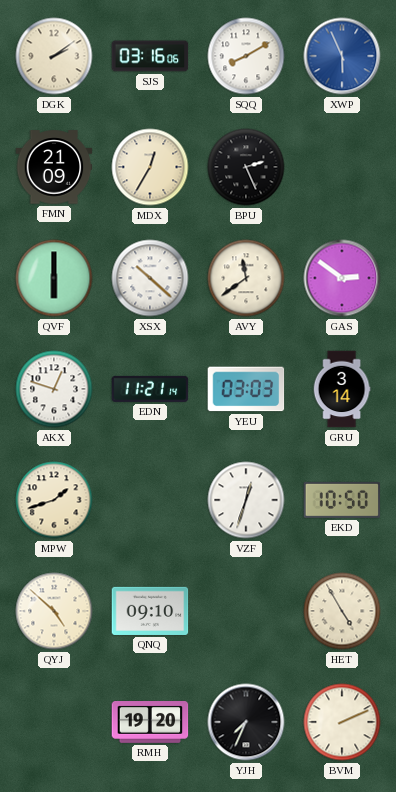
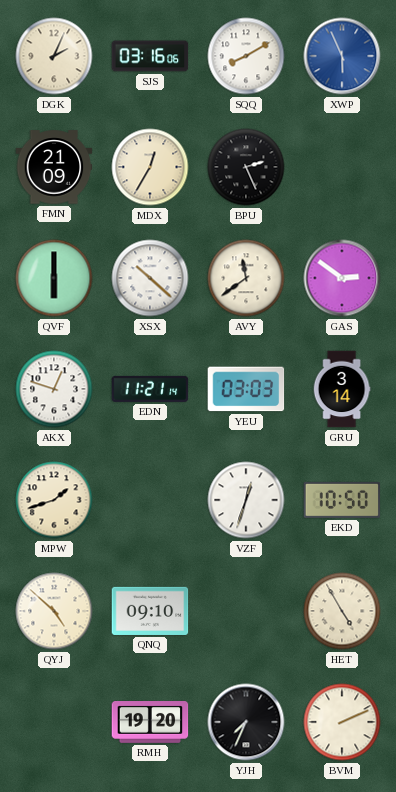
DGK: 2:09 -> 2:04 (54, 56)
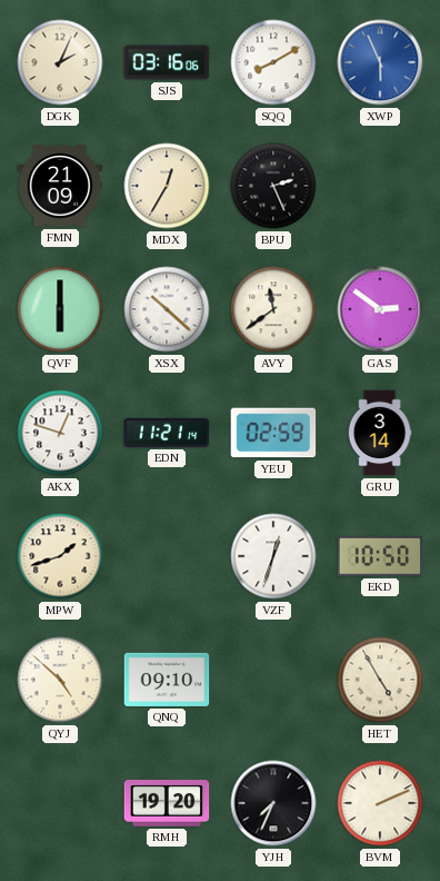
YEU: 03:03 -> 02:59 (273, 433)
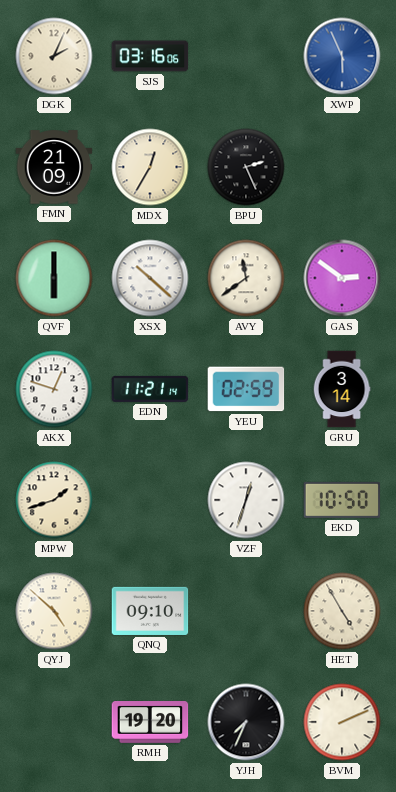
SQQ: 8:10 -> none (273, 62)
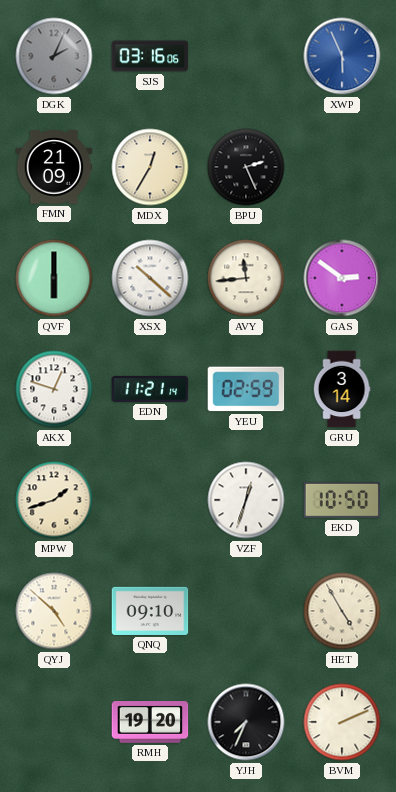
DGK dial: cream -> grey (54, 56)
AVY: 11:39 -> 11:44 (246, 278)
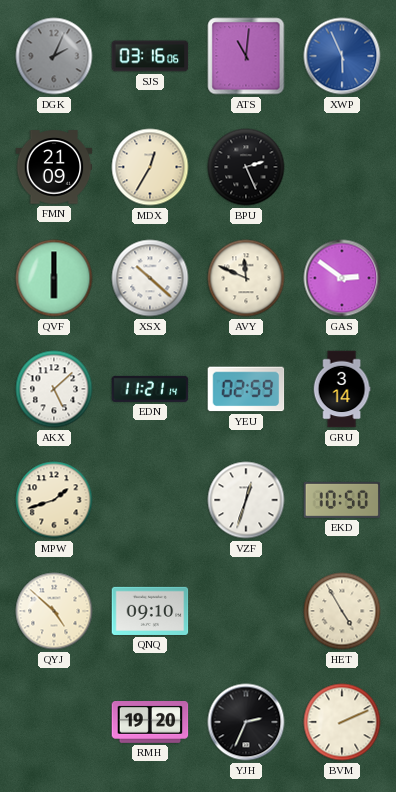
ATS: none -> 11:01 (246, 56)
AVY: 11:44 -> 11:49 (246, 278)
AKX: 12:48 -> 5:08 (54, 389)
YJH: 7:34 -> 2:34 (246, 722)
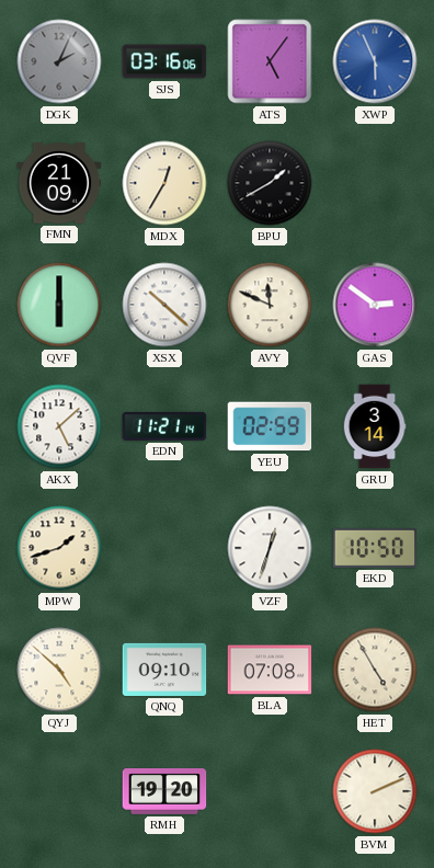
ATS: 11:01 -> 5:06 (270, 61)
BPU: 2:26 -> 1:40 (270, 183)
BLA: none -> 07:08 (270, 670)
YJH: 2:34 -> none (246, 722)
